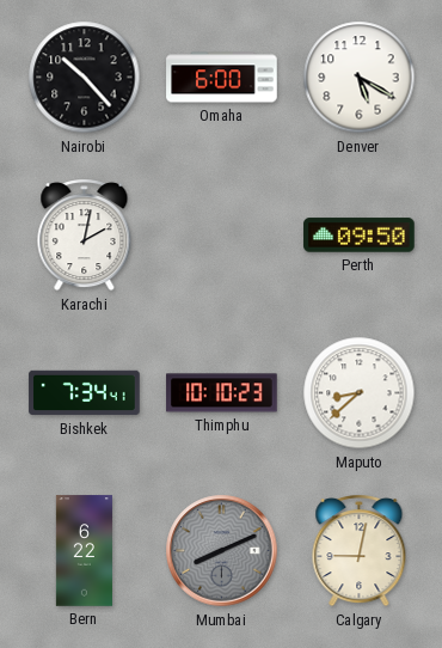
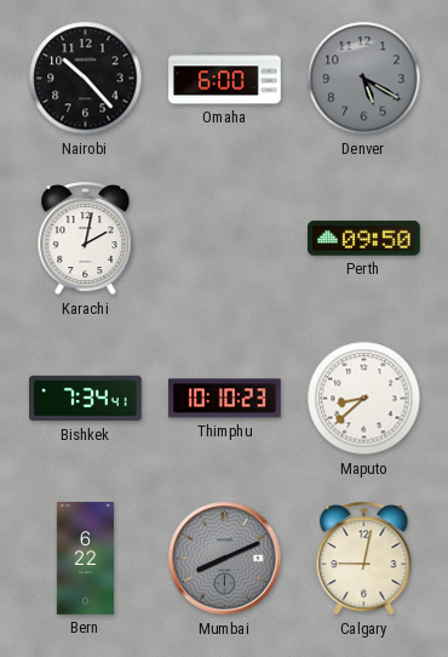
Denver dial: white -> grey (364, 79)
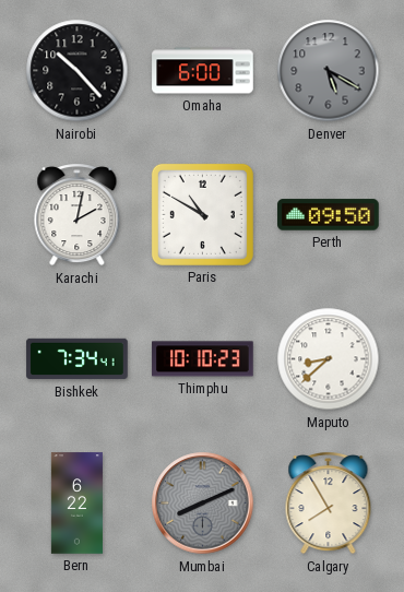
Paris: none -> 10:50 (202, 214)
Calgary: 9:02 -> 7:55 (329, 504)
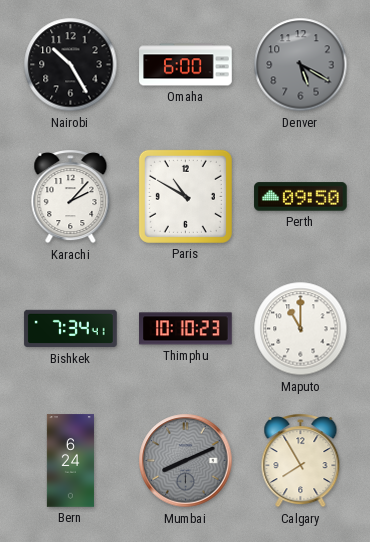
Nairobi: 10:23 -> 10:25 (71, 65)
Karachi: 2:02 -> 2:07 (71, 197)
Maputo: 8:38 -> 11:00 (301, 329)
Bern: 6:22 -> 6:24 (70, 461)
